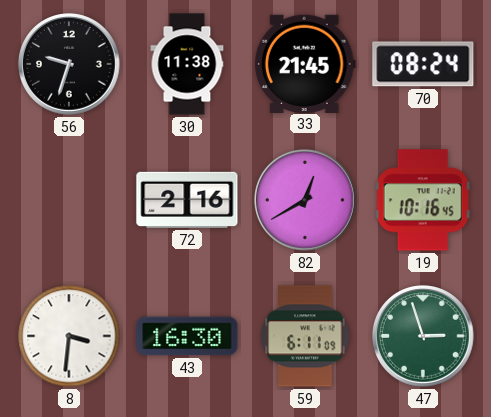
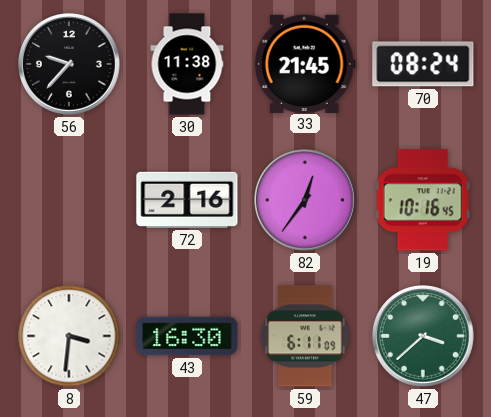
56: 9:33 -> 9:37 (70, 65)
82: 12:40 -> 12:36 (306, 201)
47: 2:57 -> 3:38 (424, 337)
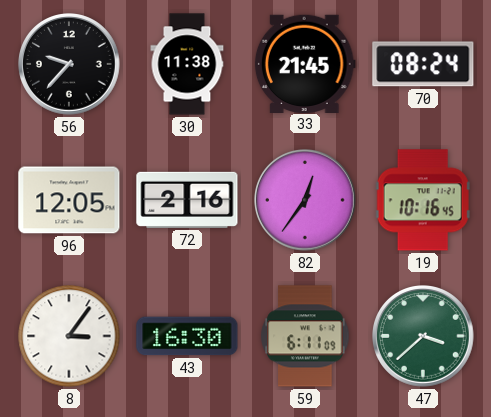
96: none -> 12:05 (69, 200)
8: 3:31 -> 3:06 (69, 336)
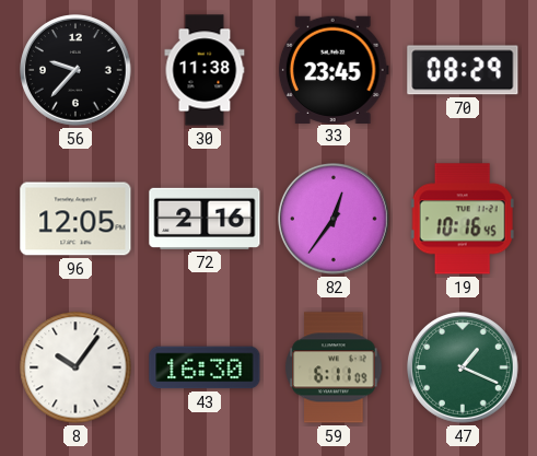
33: 21:45 -> 23:45 (334, 69)
70: 08:24 -> 08:29 (463, 70)
8: 3:06 -> 10:06 (75, 367)
47: 3:38 -> 1:19 (464, 369)
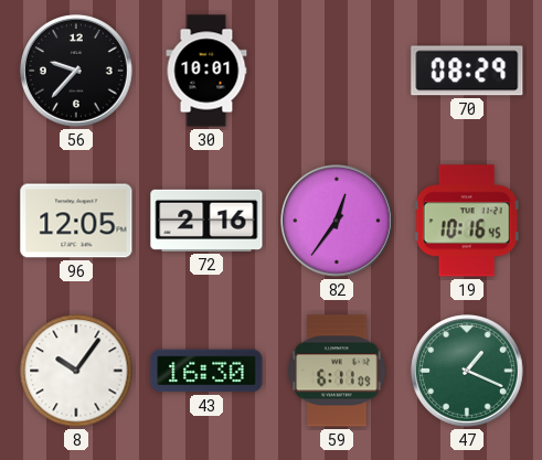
30: 11:38 -> 10:01 (206, 71)
33: 23:45 -> none (334, 69)
